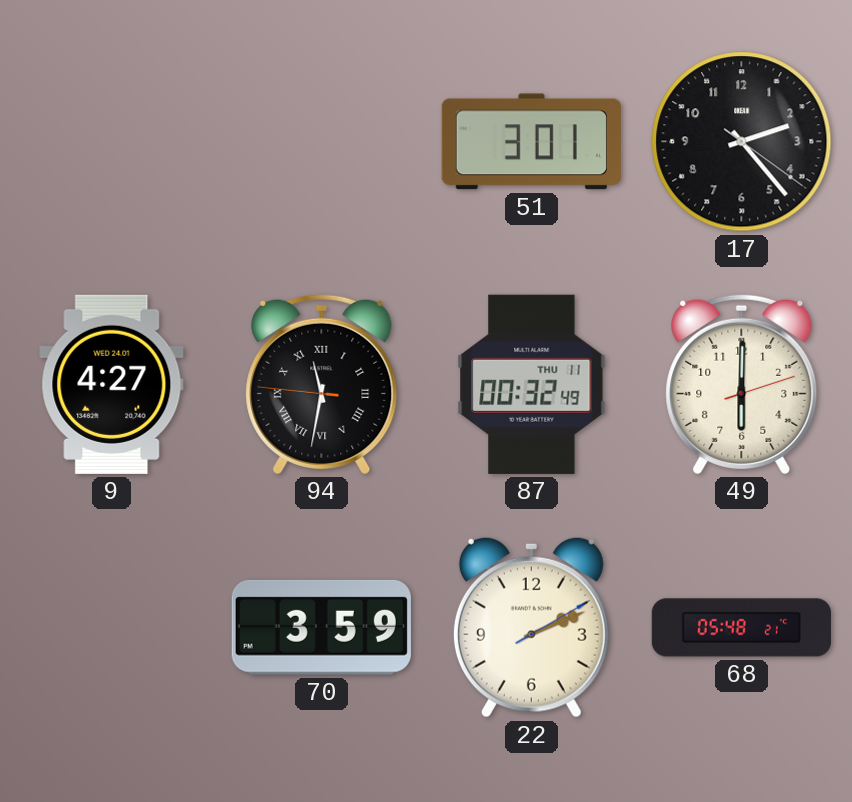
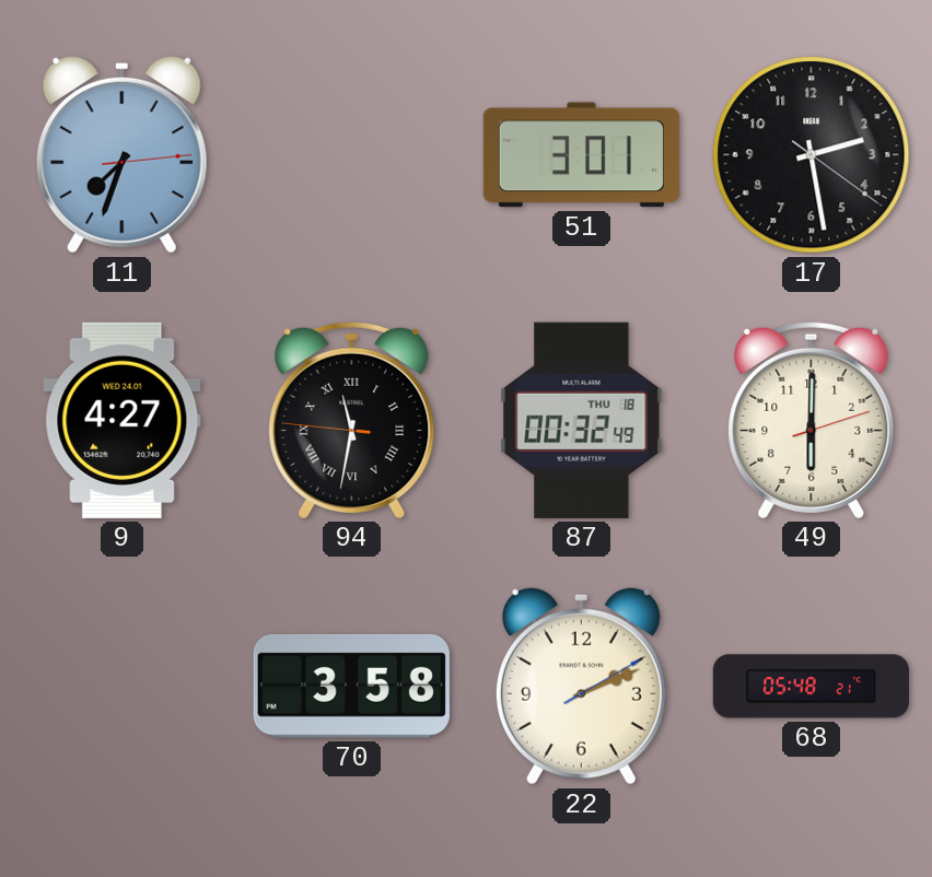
11: none -> 7:33 (121, 154)
17: 2:23 -> 2:28 (812, 155)
87 date: THU 11 -> THU 18 (582, 420)
70: 3:59 -> 3:58 (351, 686)
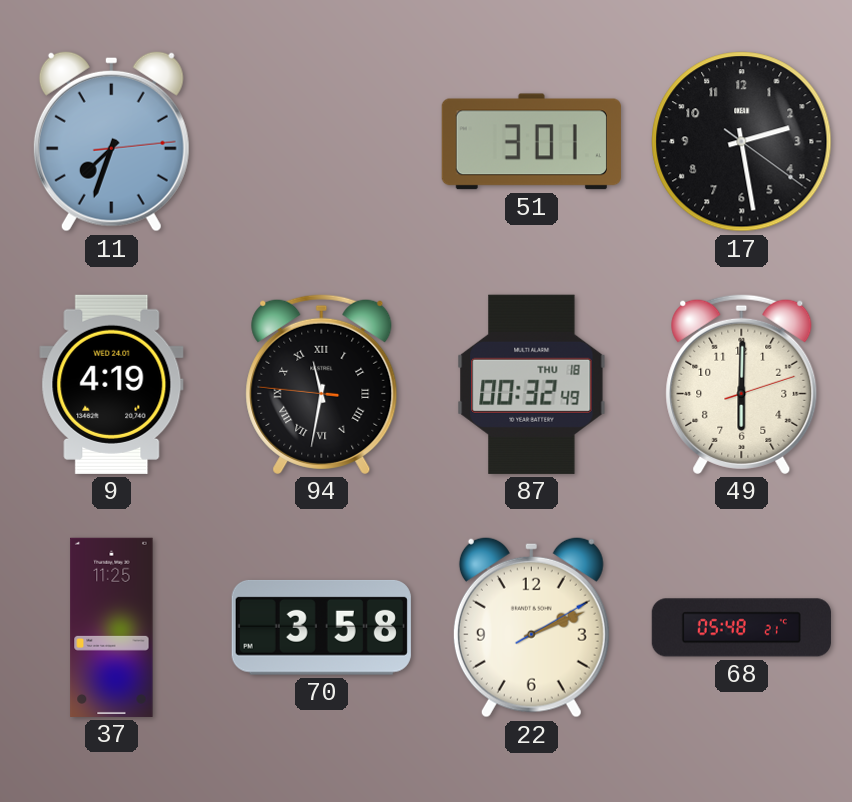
9: 4:27 -> 4:19 (112, 384)
37: none -> 11:25 (112, 627)
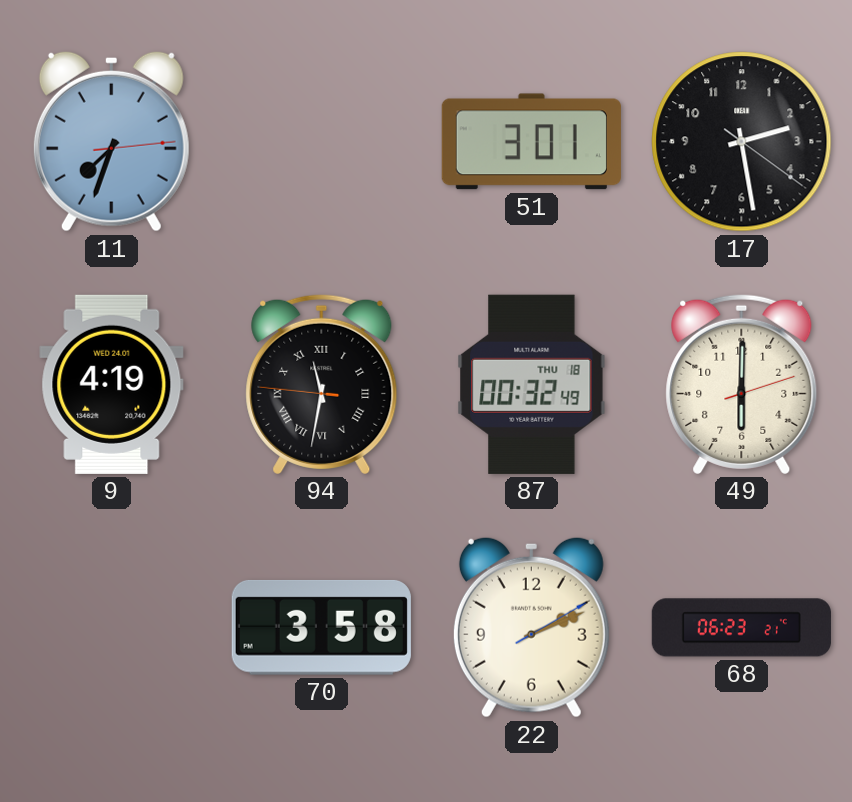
37: 11:25 -> none (112, 627)
68: 05:48 -> 06:23 (741, 628)
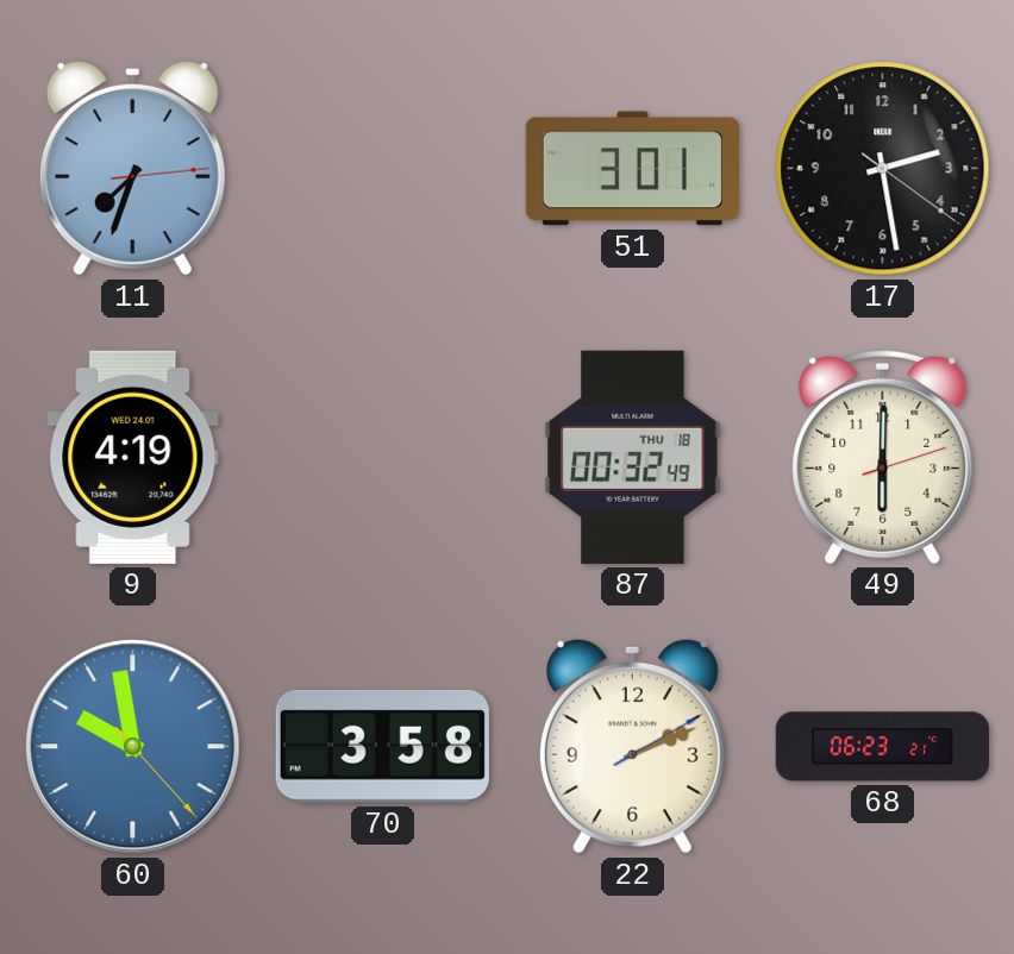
94: 11:31 -> none (322, 384)
60: none -> 9:58 (133, 747)
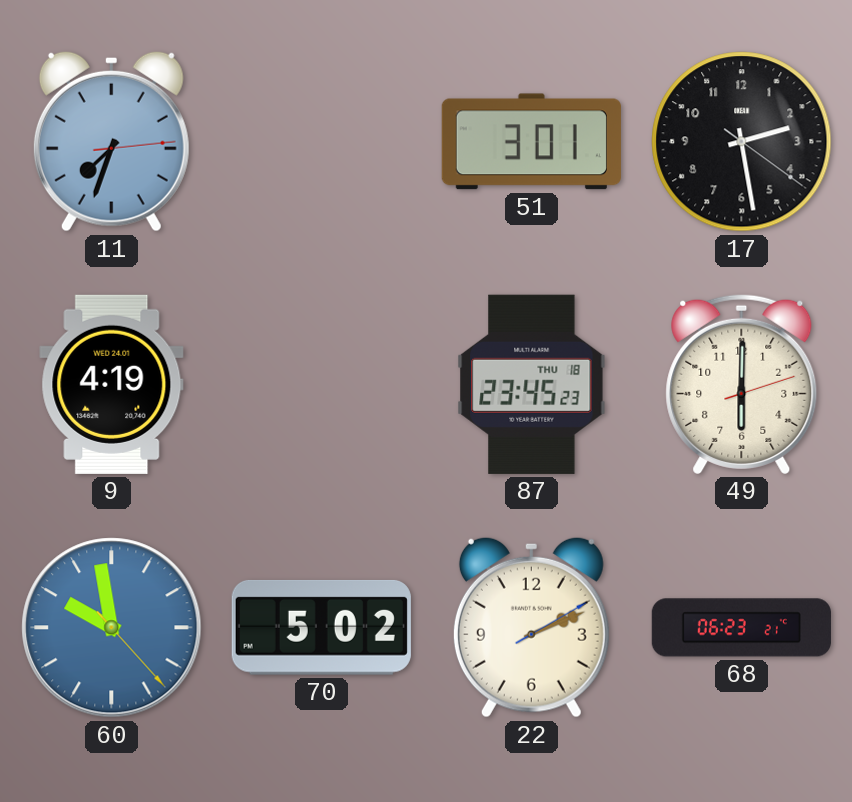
87: 00:32 -> 23:45 (532, 384)
70: 3:58 -> 5:02 (321, 627)
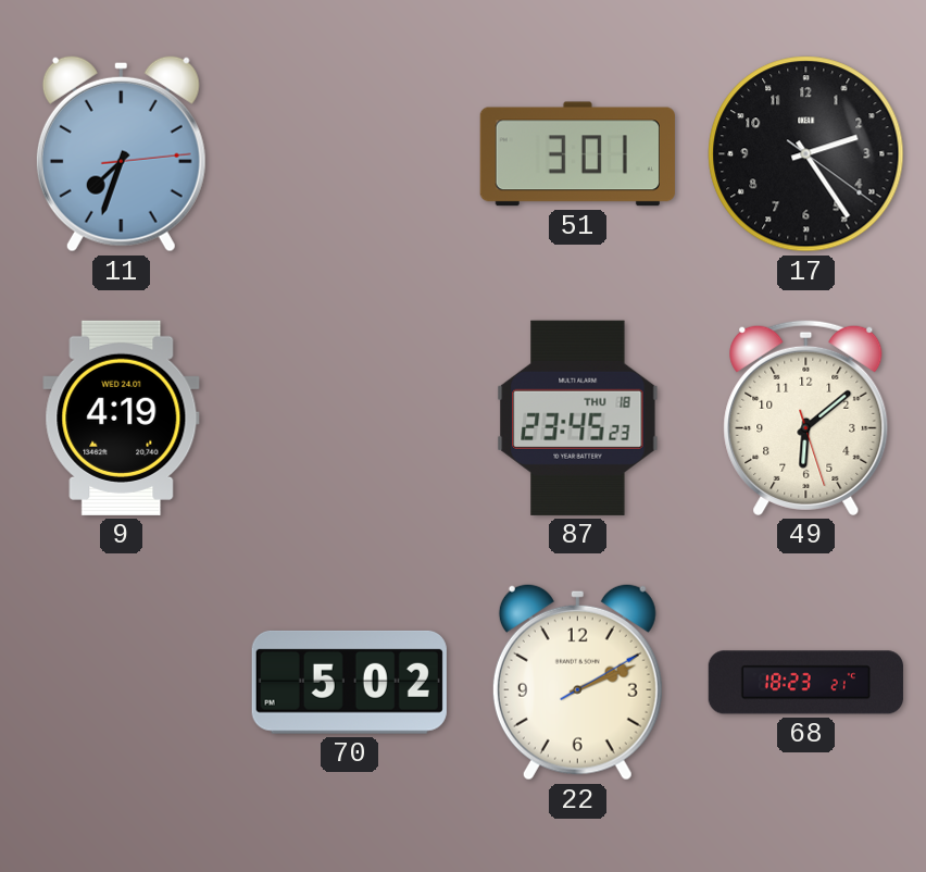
17: 2:28 -> 2:24 (806, 154)
49: 6:00 -> 6:08 (806, 418)
60: 9:58 -> none (112, 628)
68: 06:23 -> 18:23 (805, 683)
